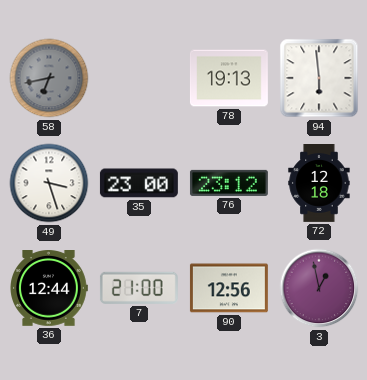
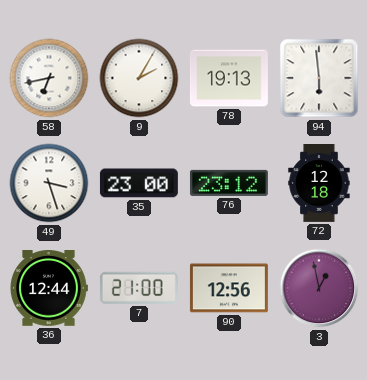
58 dial: grey -> white (49, 78)
9: none -> 2:05 (139, 78)
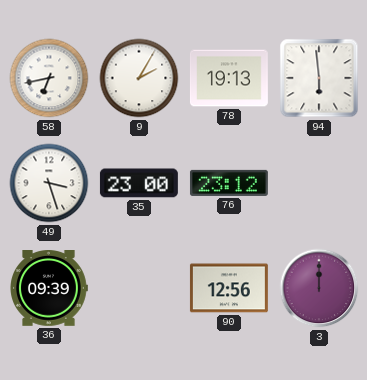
72: 12:18 -> none (319, 184)
36: 12:44 -> 09:39 (49, 289)
7: 21:00 -> none (139, 288)
3: 12:58 -> 12:00 (319, 288)
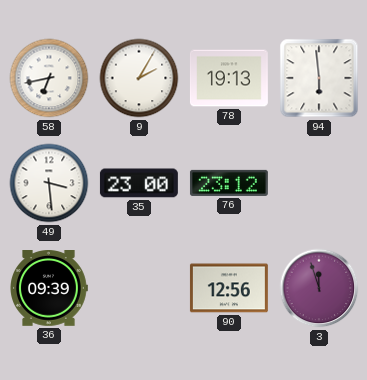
49: 3:27 -> 3:29 (49, 183)
3: 12:00 -> 11:57 (319, 288)
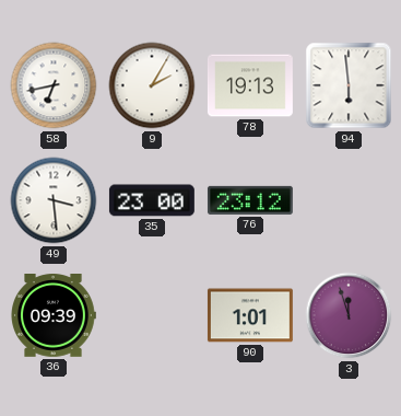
90: 12:56 -> 1:01 (250, 315)
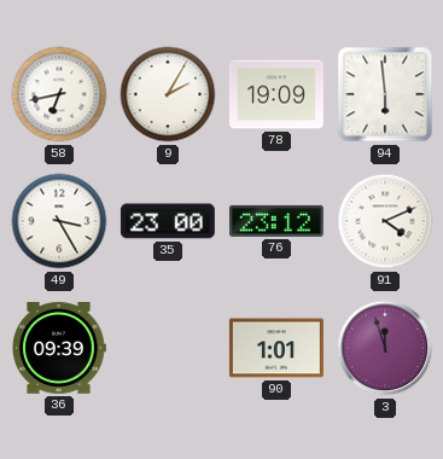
78: 19:13 -> 19:09 (276, 94)
49: 3:29 -> 3:25 (59, 221)
91: none -> 4:11 (385, 221)
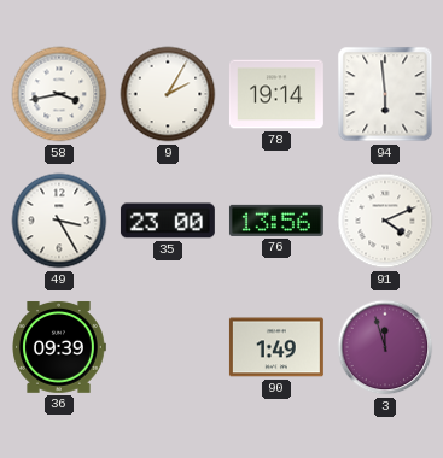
58: 6:43 -> 3:43 (59, 94)
78: 19:09 -> 19:14 (276, 94)
76: 23:12 -> 13:56 (276, 221)
90: 1:01 -> 1:49 (276, 347)
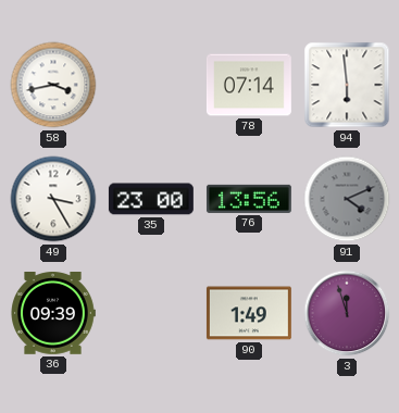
9: 2:05 -> none (168, 94)
78: 19:14 -> 07:14 (249, 85)
91 dial: white -> grey (347, 199)
